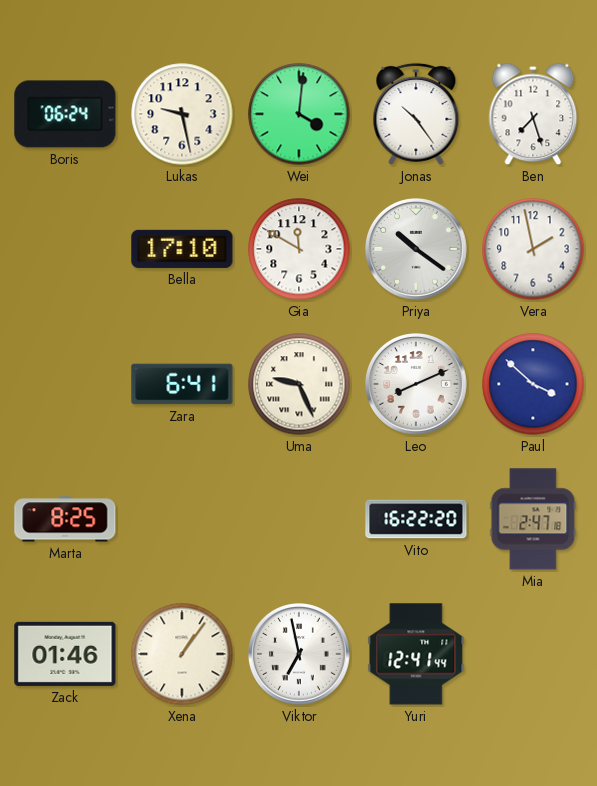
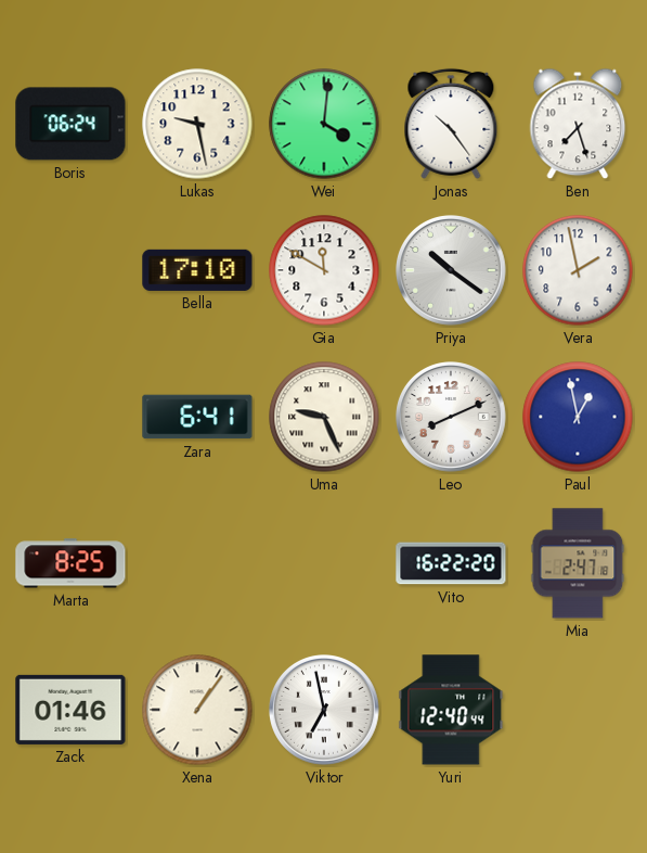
Paul: 3:52 -> 12:58 (578, 417)
Yuri: 12:41 -> 12:40 (451, 710)
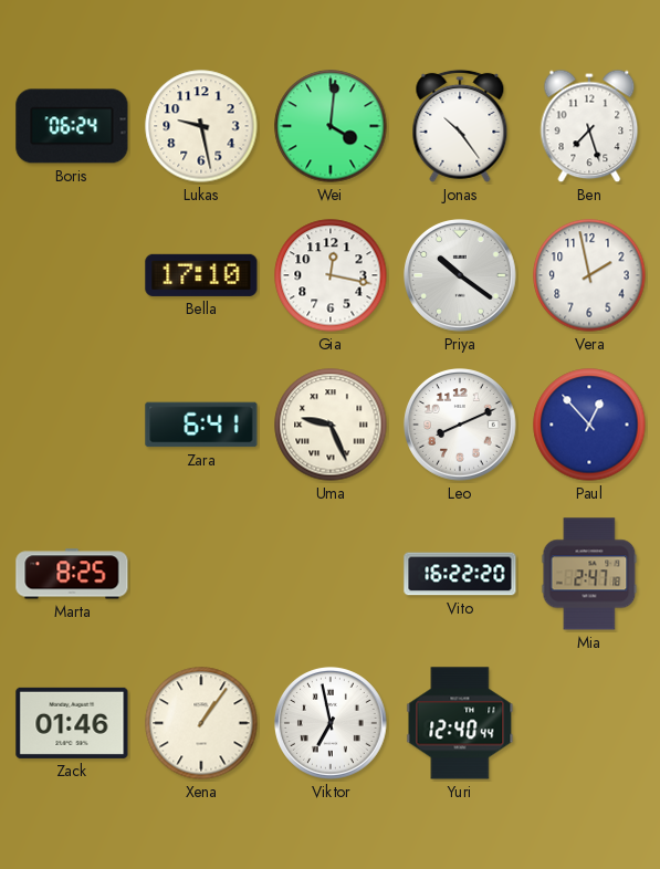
Gia: 11:50 -> 12:17 (331, 275)
Paul: 12:58 -> 12:53 (589, 425)
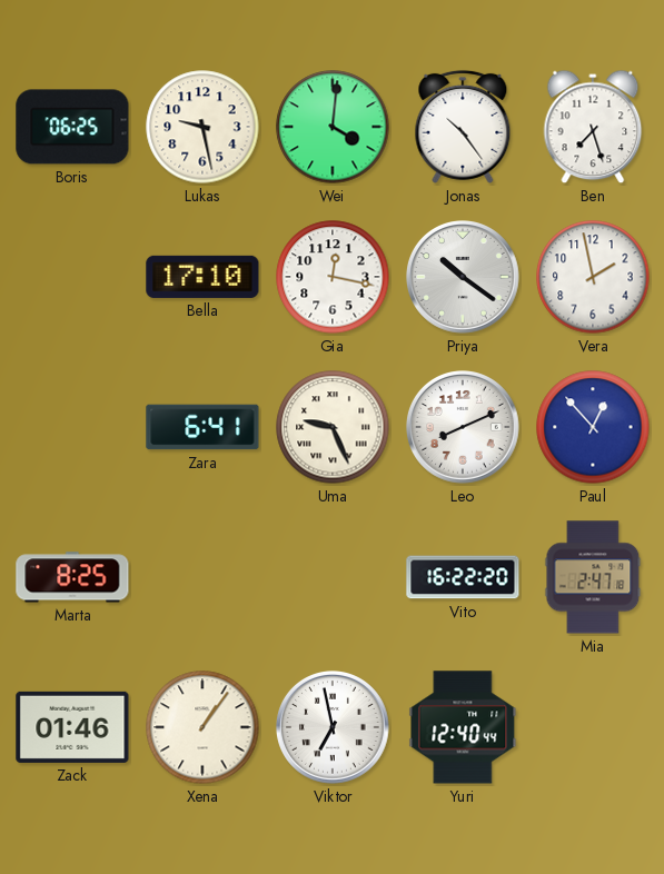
Boris: 06:24 -> 06:25 (72, 127)
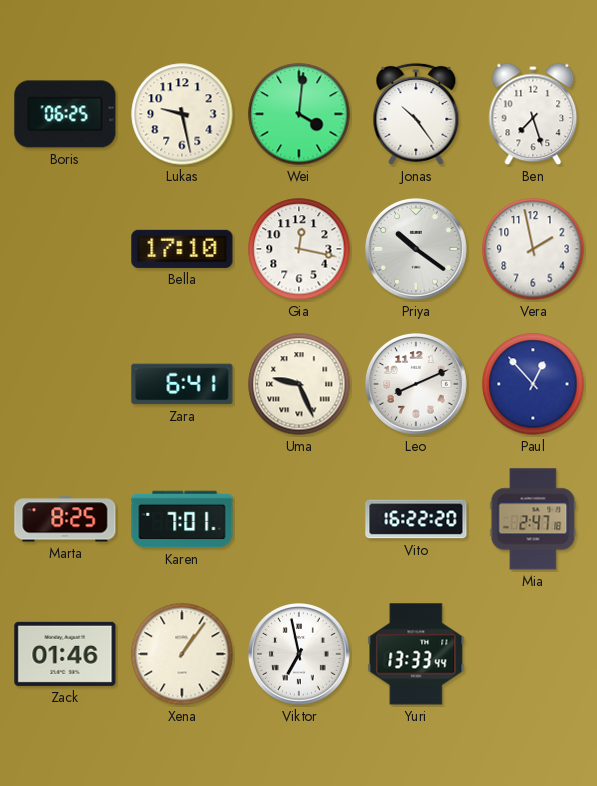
Karen: none -> 7:01 (182, 519)
Yuri: 12:40 -> 13:33 (416, 654)
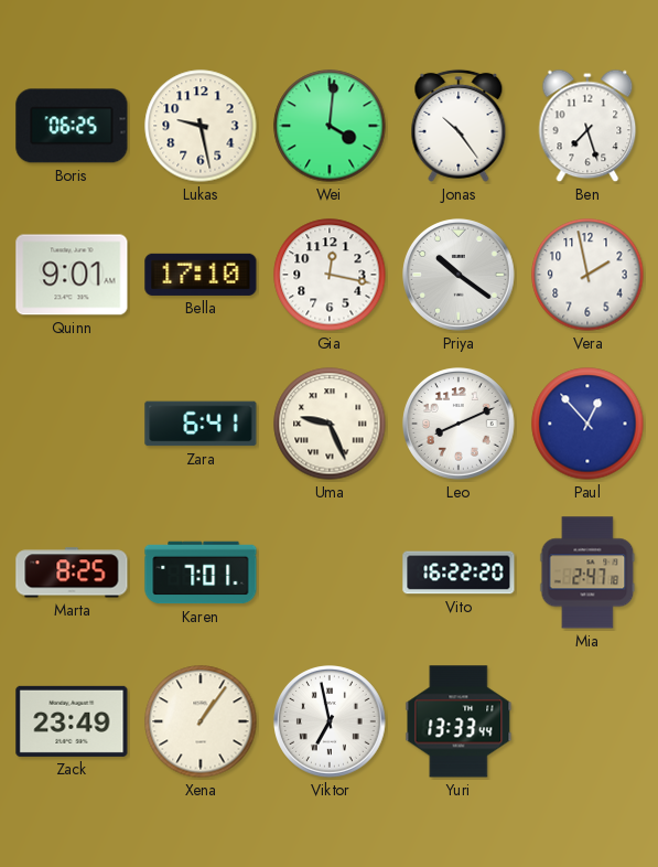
Quinn: none -> 9:01 (72, 275)
Zack: 01:46 -> 23:49 (72, 721)
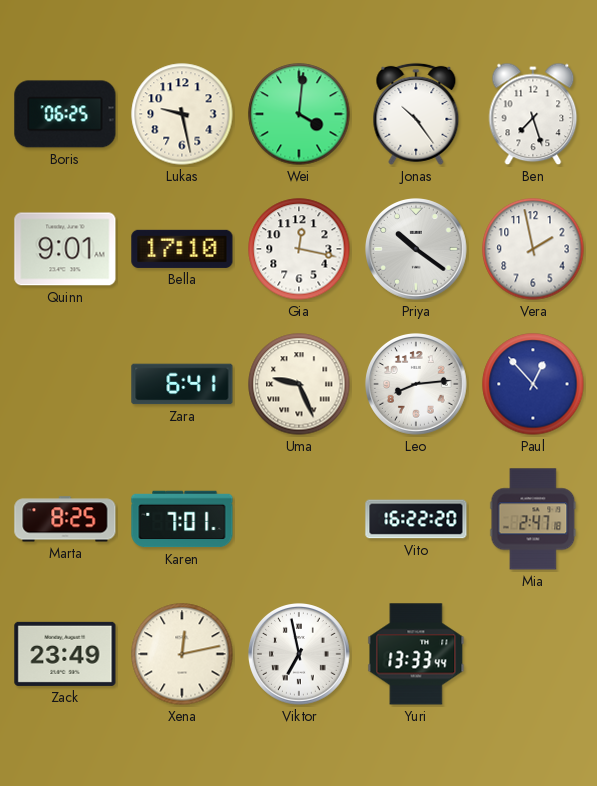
Leo: 8:11 -> 8:14 (417, 385)
Xena: 1:06 -> 12:13 (182, 654)
